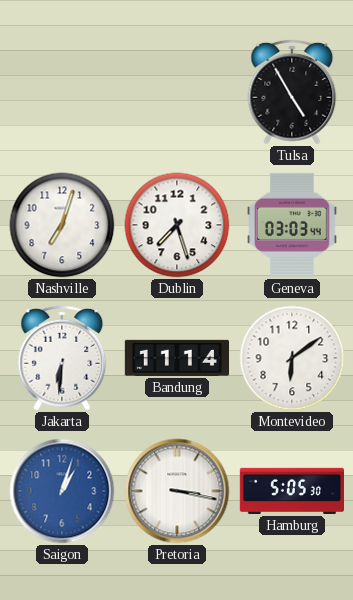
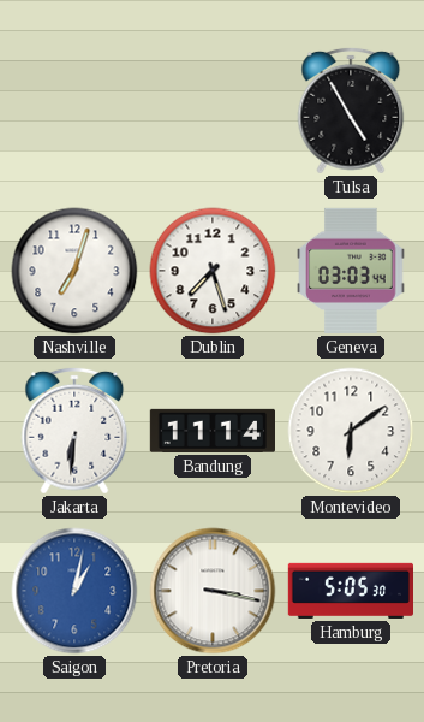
Saigon: 1:03 -> 1:02 (74, 591)
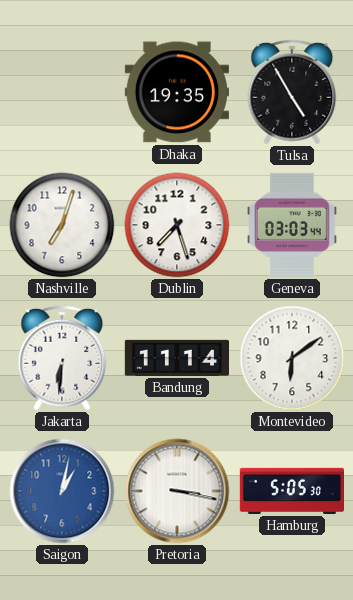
Dhaka: none -> 19:35 (177, 92)
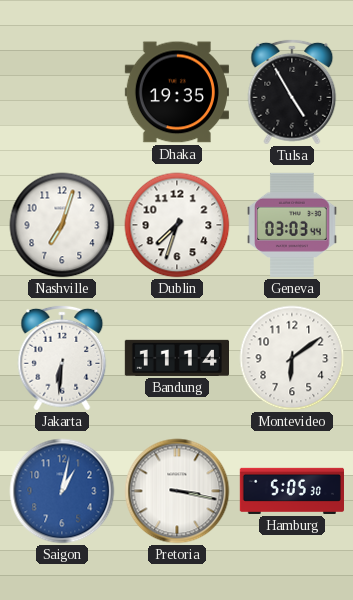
Dublin: 7:27 -> 7:33 (177, 225)
